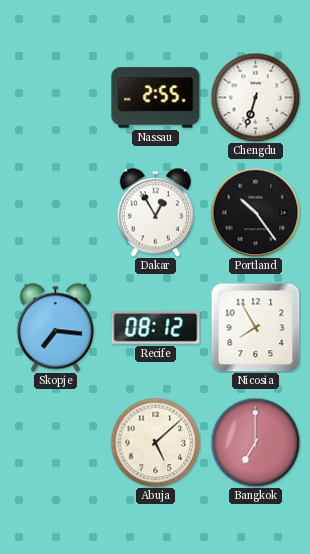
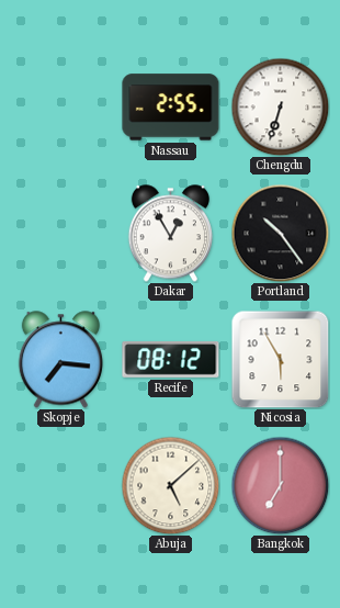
Nicosia: 7:55 -> 5:55 (280, 359)
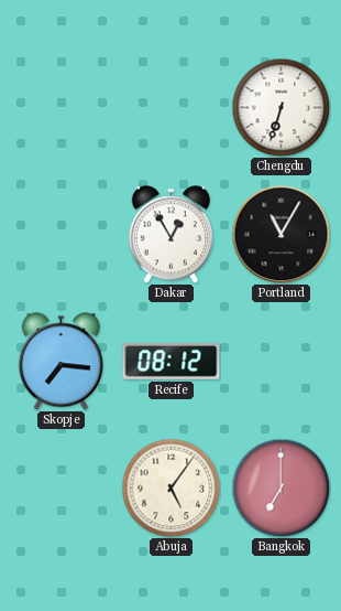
Nassau: 2:55 -> none (171, 108)
Portland: 10:24 -> 11:05 (280, 234)
Nicosia: 5:55 -> none (280, 359)
Abuja: 5:08 -> 5:06 (170, 487)
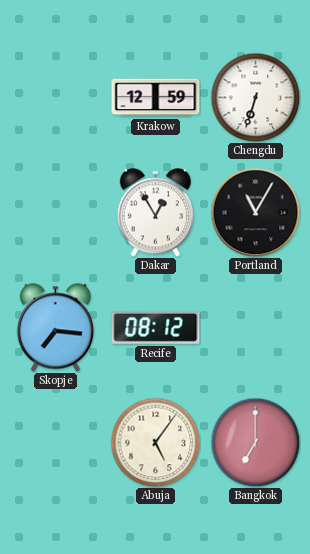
Krakow: none -> 12:59 (156, 98)
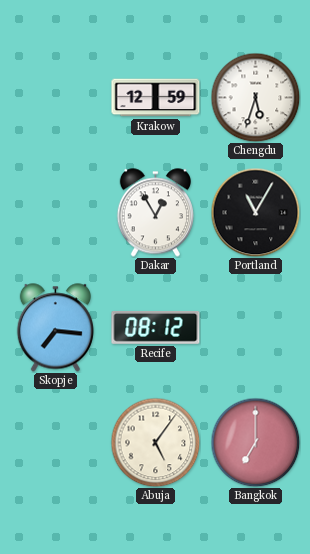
Chengdu: 6:33 -> 5:33 (255, 97)
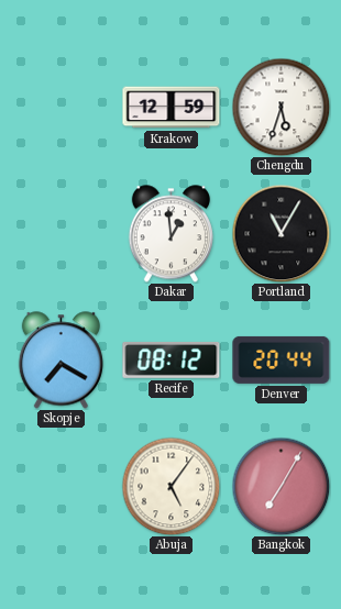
Dakar: 12:55 -> 12:59 (170, 234)
Skopje: 7:16 -> 7:20 (61, 361)
Denver: none -> 20:44 (282, 359)
Bangkok: 7:00 -> 7:05 (280, 486)
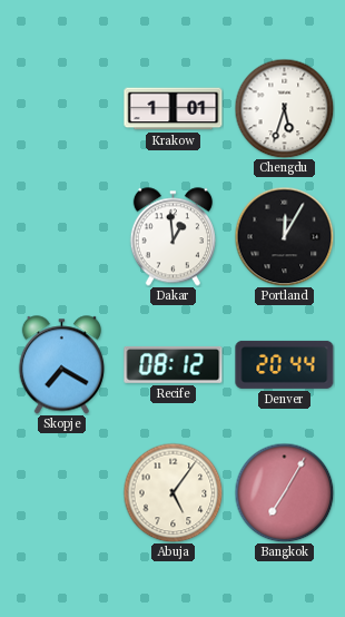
Krakow: 12:59 -> 1:01 (174, 109)
Portland: 11:05 -> 12:05 (284, 236)
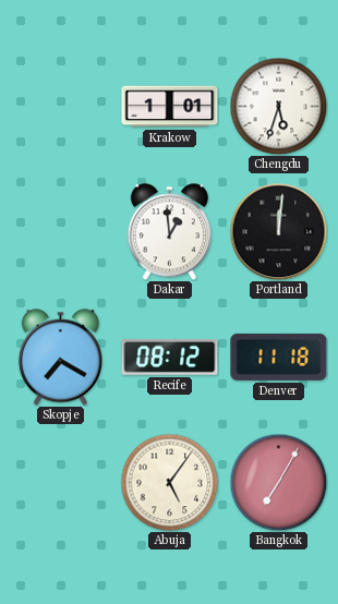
Portland: 12:05 -> 12:01 (278, 231)
Denver: 20:44 -> 11:18 (279, 357)
